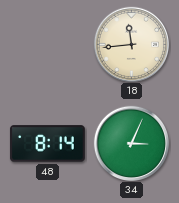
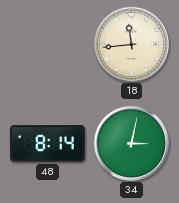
34: 3:04 -> 3:02 (131, 143)
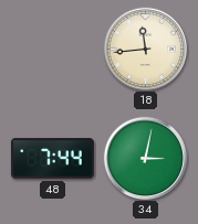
48: 8:14 -> 7:44 (52, 159)
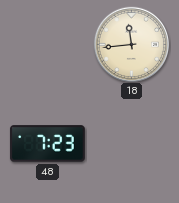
48: 7:44 -> 7:23 (47, 144)
34: 3:02 -> none (145, 158)
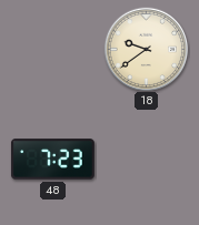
18: 11:44 -> 9:39 (146, 49)
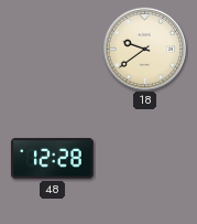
48: 7:23 -> 12:28 (52, 159)
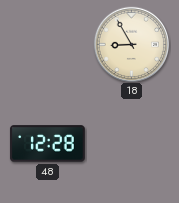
18: 9:39 -> 8:55 (131, 44)
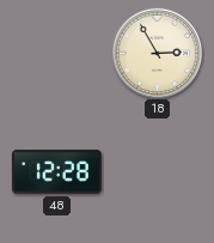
18: 8:55 -> 2:55 (157, 53)
